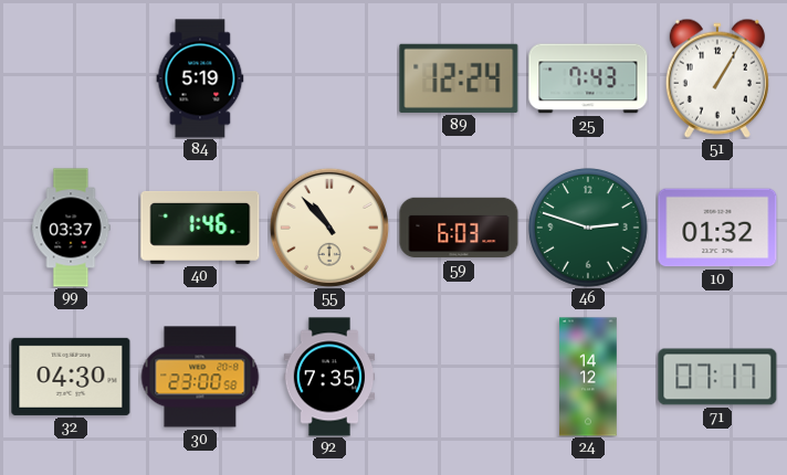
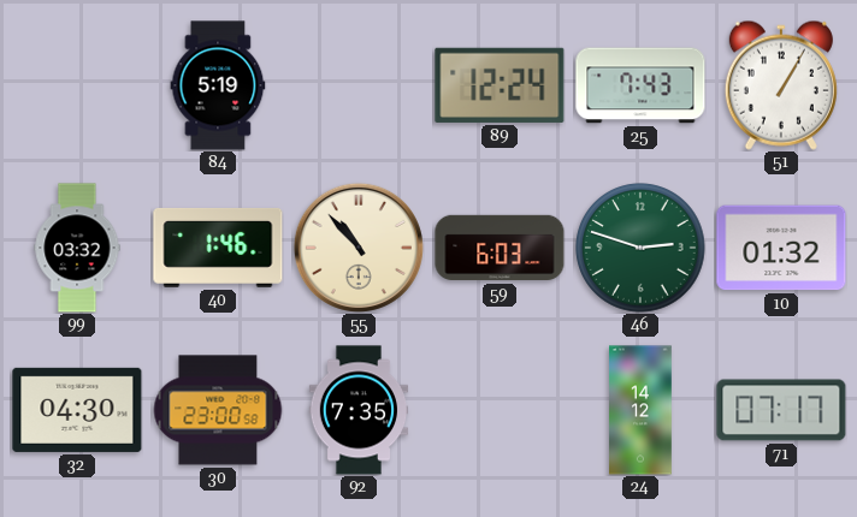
99: 03:37 -> 03:32 (77, 248)
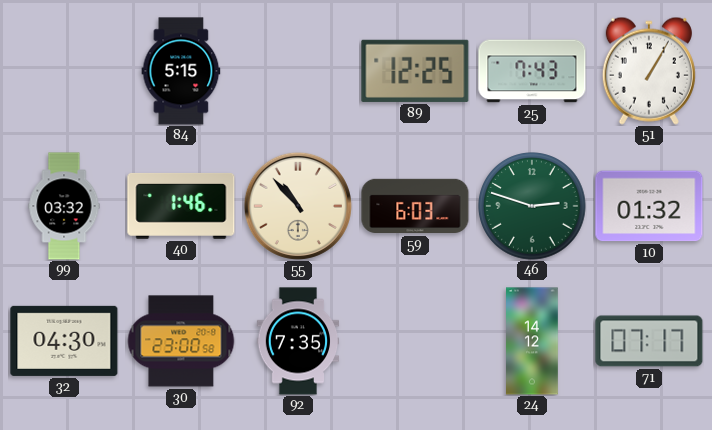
84: 5:19 -> 5:15 (181, 71)
89: 12:24 -> 12:25 (415, 71)
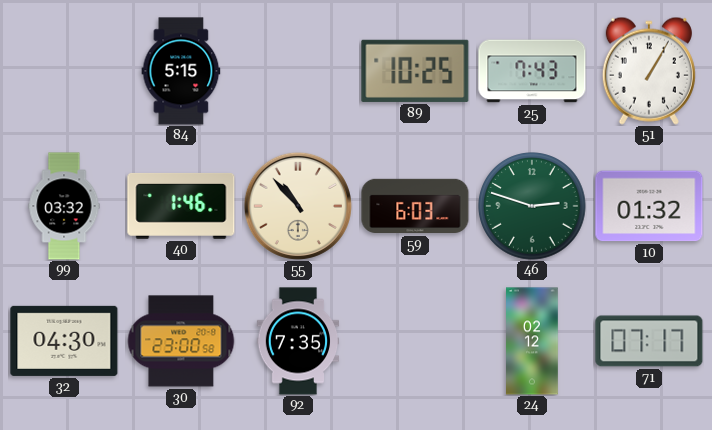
89: 12:25 -> 10:25 (415, 71)
24: 14:12 -> 02:12 (532, 341)
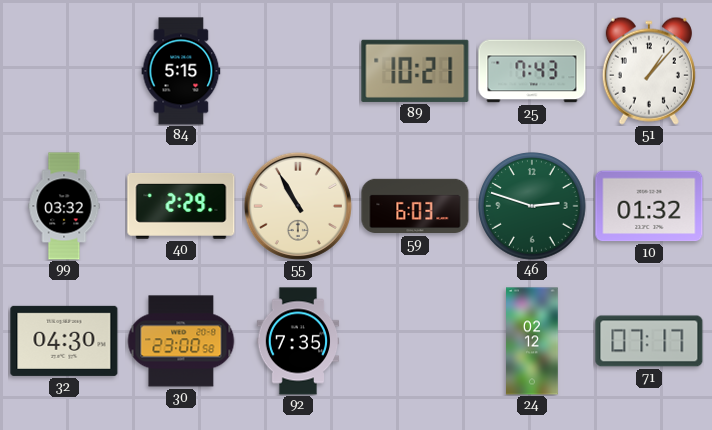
89: 10:25 -> 10:21 (415, 71)
51: 1:05 -> 1:07 (649, 71)
40: 1:46 -> 2:29 (181, 206)
55: 10:53 -> 10:55 (298, 206)
